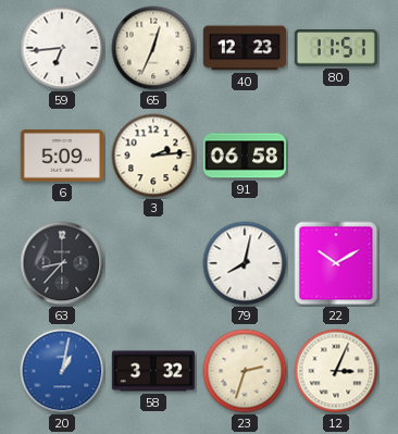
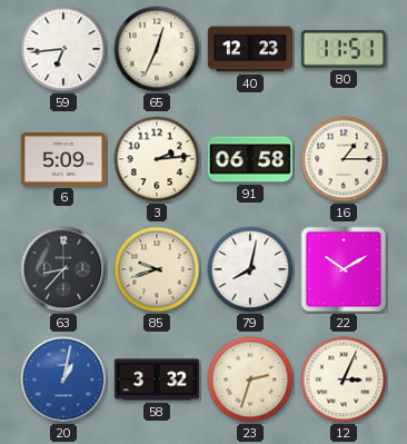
16: none -> 1:15 (344, 159)
85: none -> 9:42 (157, 269)
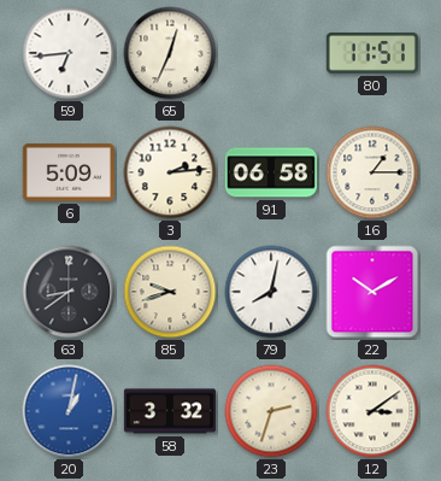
40: 12:23 -> none (250, 49)
63: 8:37 -> 8:39 (69, 292)
12: 3:04 -> 3:09 (372, 411)
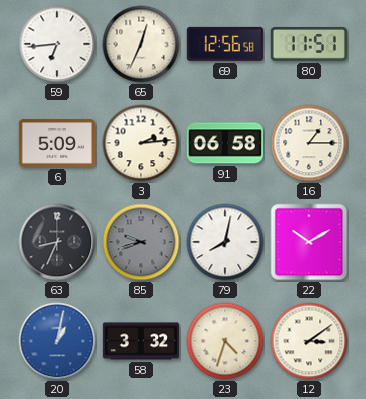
69: none -> 12:56 (225, 44)
63: 8:39 -> 8:34 (57, 242)
85 dial: cream -> grey (141, 242)
23: 2:33 -> 4:33 (225, 341)
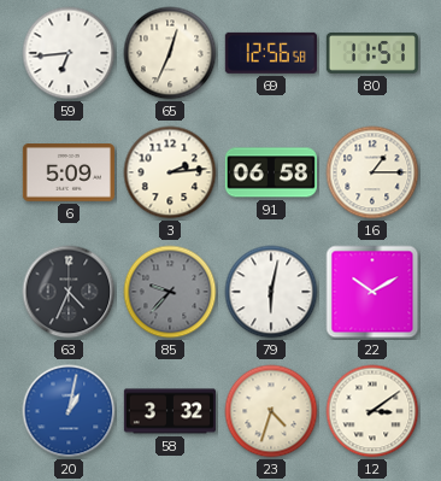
63: 8:34 -> 4:34 (69, 292)
85: 9:42 -> 9:37 (170, 292)
79: 8:02 -> 6:02 (271, 292)
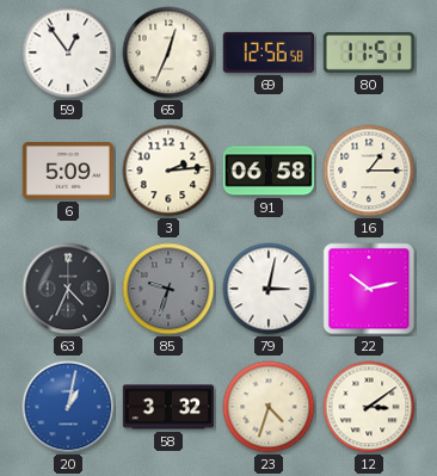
59: 6:44 -> 12:54 (68, 52)
85: 9:37 -> 9:33 (168, 289)
79: 6:02 -> 3:02 (269, 289)
22: 10:10 -> 10:13 (369, 289)
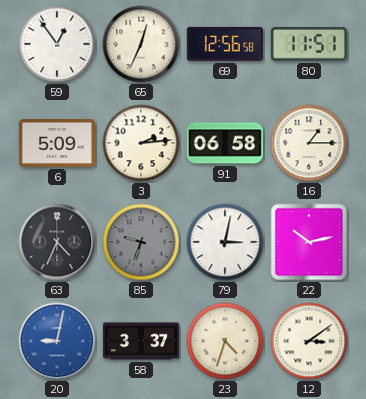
20: 1:02 -> 9:02 (57, 341)
58: 3:32 -> 3:37 (141, 341)
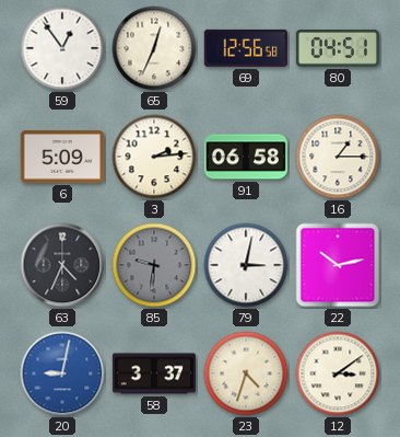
80: 11:51 -> 04:51 (338, 48)
85: 9:33 -> 9:31 (154, 265)
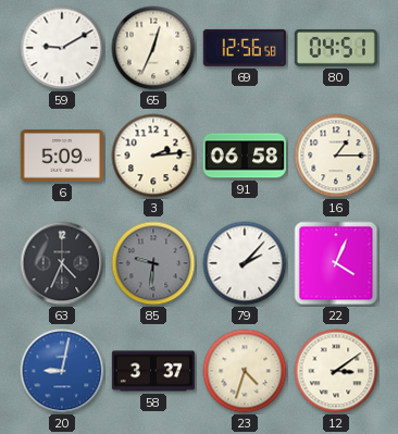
59: 12:54 -> 9:10 (62, 48)
79: 3:02 -> 2:07 (245, 263)
22: 10:13 -> 4:04 (336, 263)
